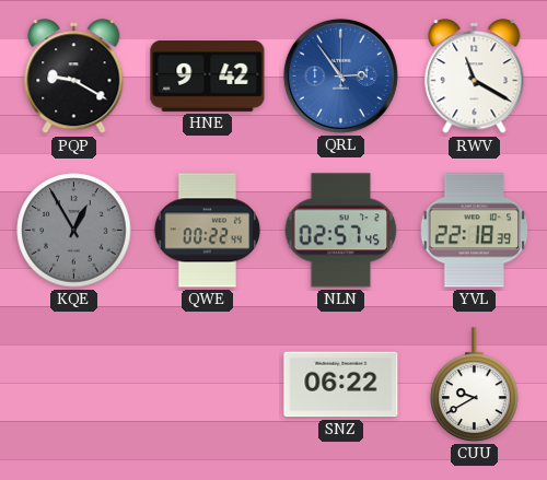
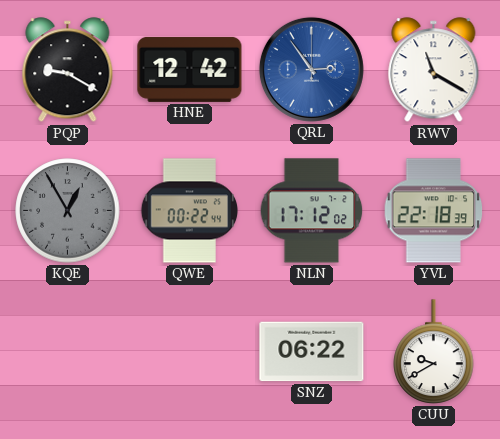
HNE: 9:42 -> 12:42 (190, 69)
NLN: 02:57 -> 17:12 (312, 211)
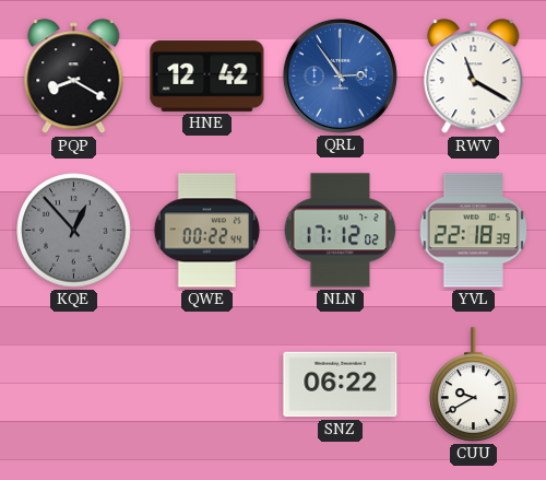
PQP: 9:20 -> 8:20 (74, 77)
KQE: 12:55 -> 12:53 (74, 231)
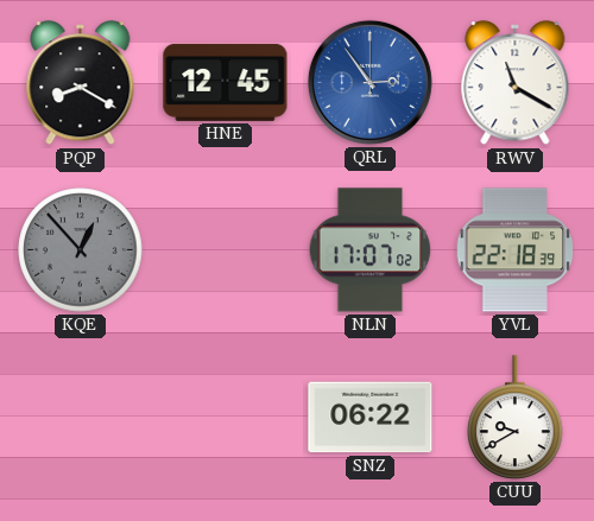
HNE: 12:42 -> 12:45 (226, 82)
QWE: 00:22 -> none (207, 231)
NLN: 17:12 -> 17:07 (371, 250)
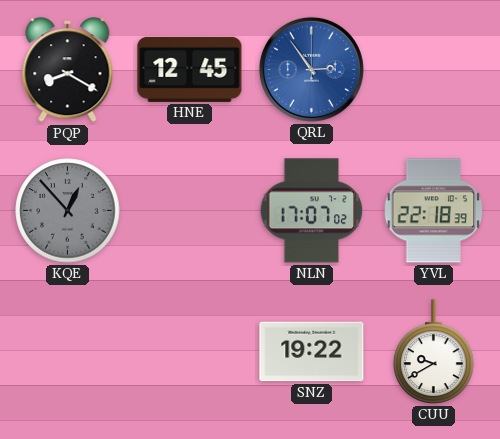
RWV: 11:20 -> none (516, 83)
SNZ: 06:22 -> 19:22 (312, 352)
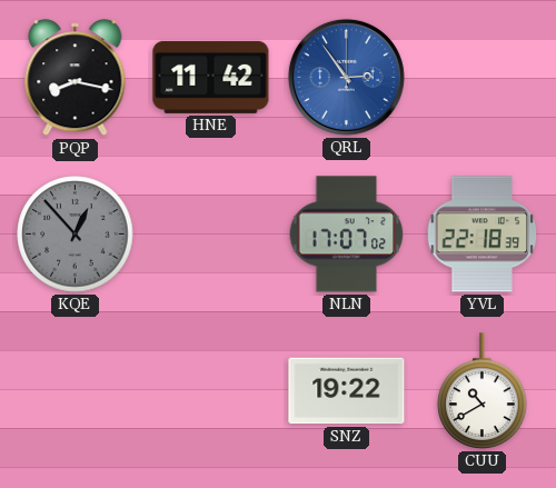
PQP: 8:20 -> 8:17 (76, 78)
HNE: 12:45 -> 11:42 (211, 77)
CUU: 9:40 -> 10:40 (483, 391)
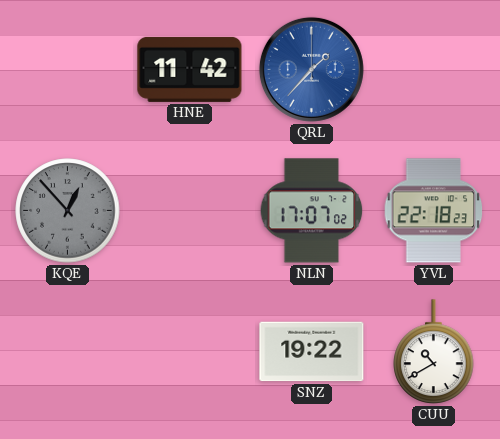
PQP: 8:17 -> none (76, 78)
QRL: 2:54 -> 1:37 (311, 69)
YVL: 22:18:39 -> 22:18:23 (434, 211)
